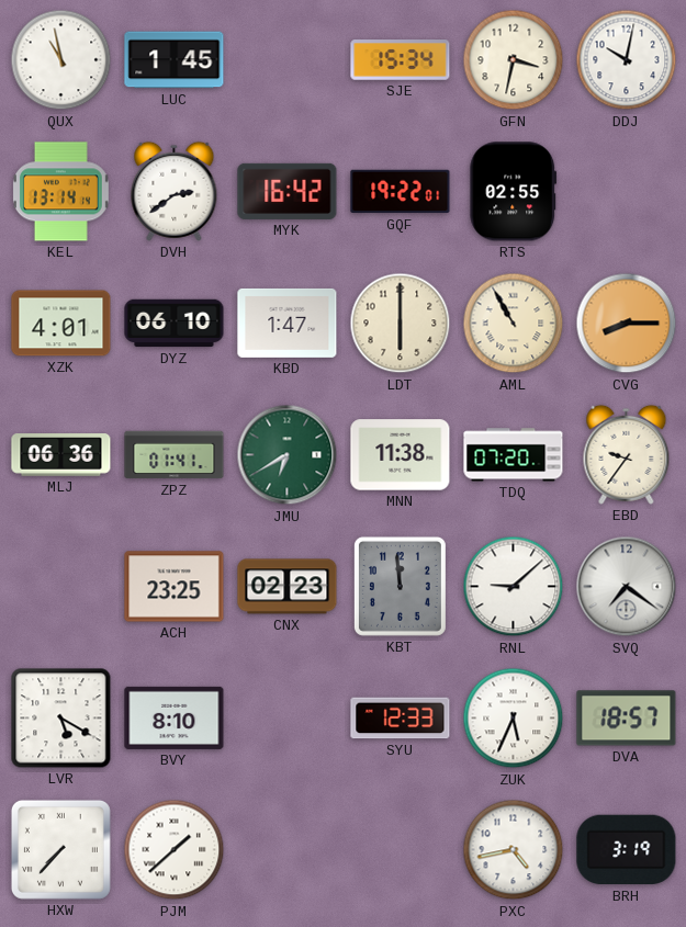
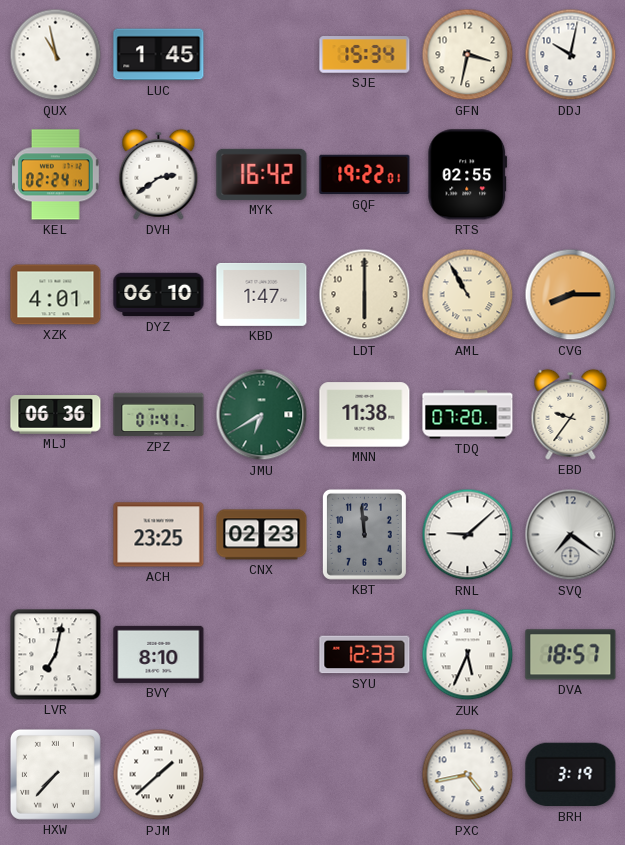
KEL: 13:14 -> 02:24 (55, 175)
LVR: 5:20 -> 7:02 (56, 655)
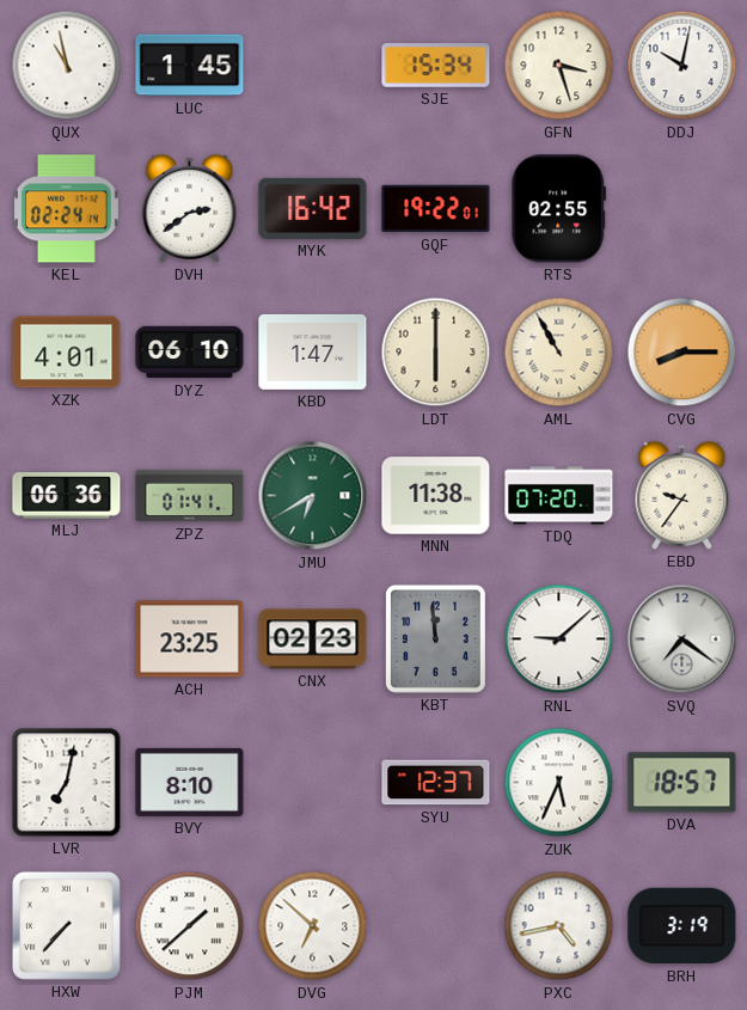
GFN: 3:32 -> 3:27 (559, 66)
SYU: 12:33 -> 12:37 (436, 783)
DVG: none -> 6:52 (313, 926)
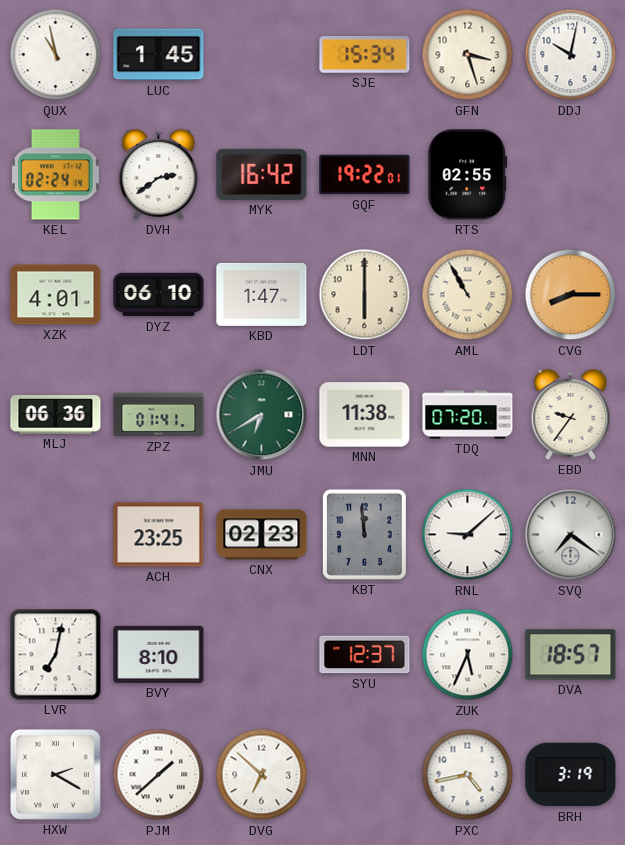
HXW: 7:37 -> 2:20 (55, 774)
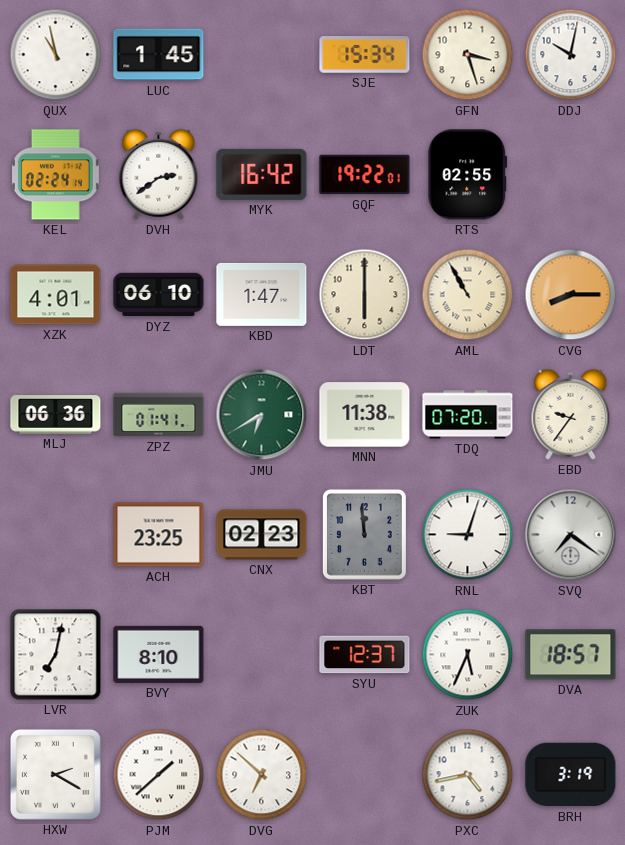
RNL: 9:08 -> 9:03 (468, 535)
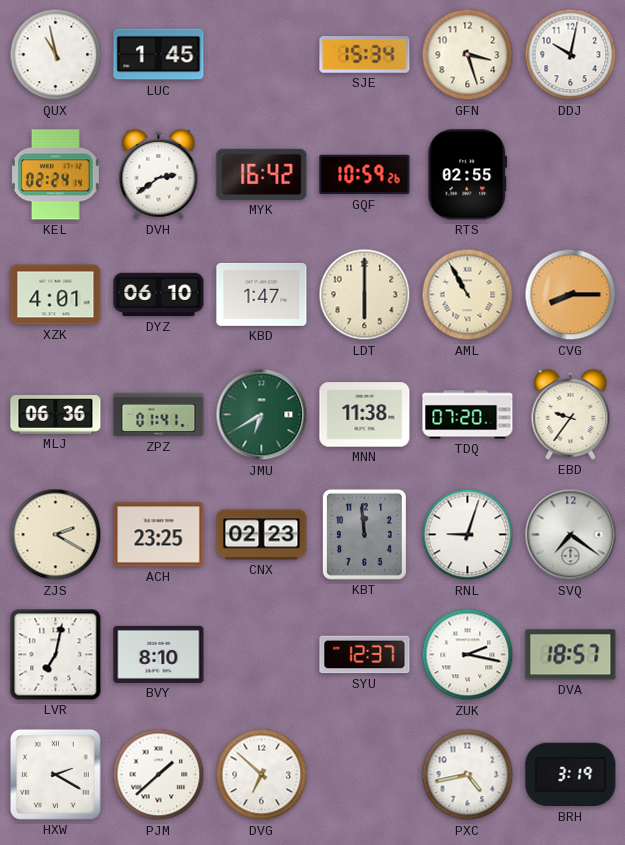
GQF: 19:22 -> 10:59 (365, 175)
ZJS: none -> 2:20 (56, 535)
ZUK: 5:34 -> 2:17 (468, 655)
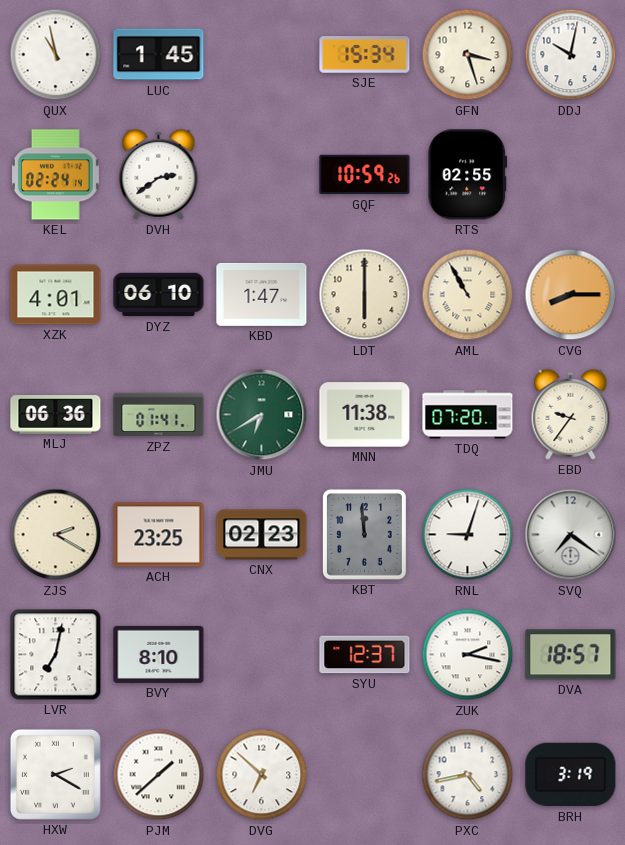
MYK: 16:42 -> none (262, 174)
